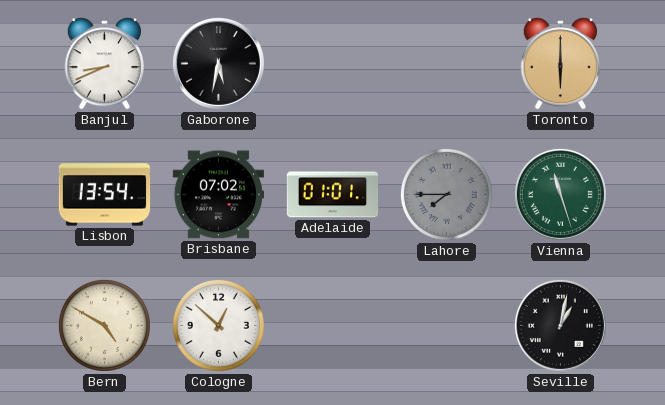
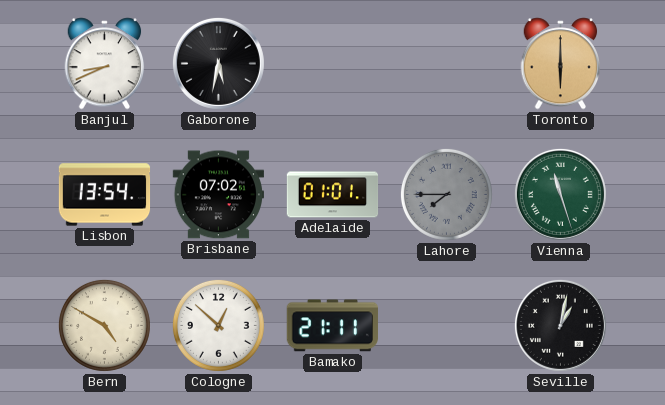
Bamako: none -> 21:11 (332, 326)
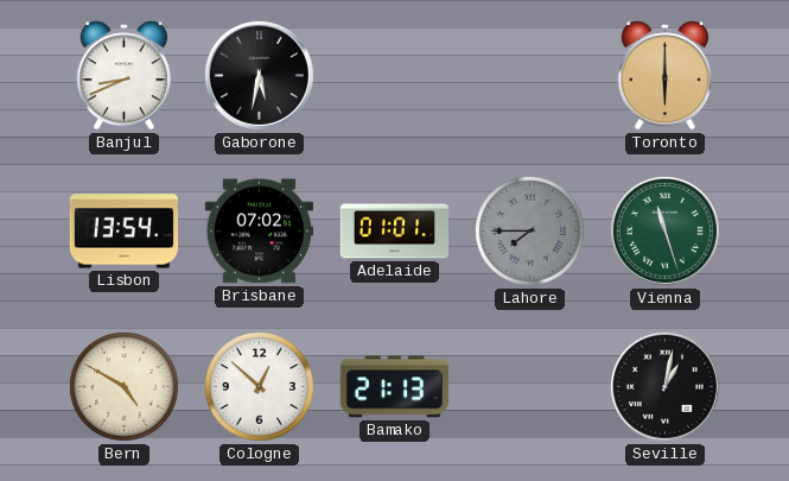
Bamako: 21:11 -> 21:13 (394, 387)
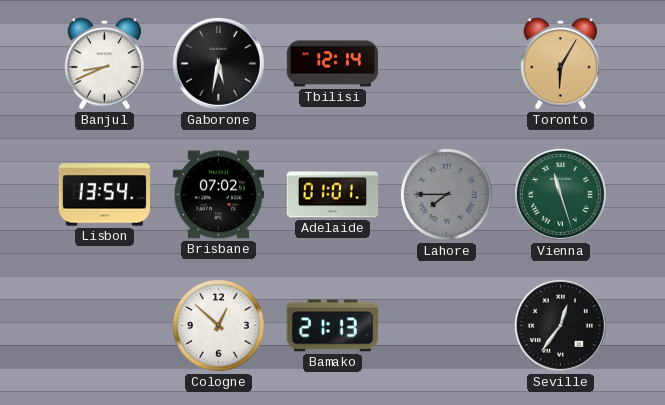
Tbilisi: none -> 12:14 (333, 64)
Toronto: 6:00 -> 6:05 (561, 64)
Bern: 4:50 -> none (123, 386)
Seville: 1:02 -> 12:36 (560, 325)
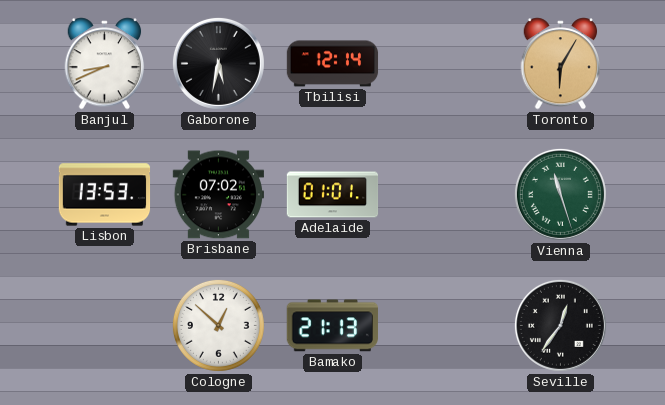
Lisbon: 13:54 -> 13:53 (105, 195)
Lahore: 7:45 -> none (446, 194)
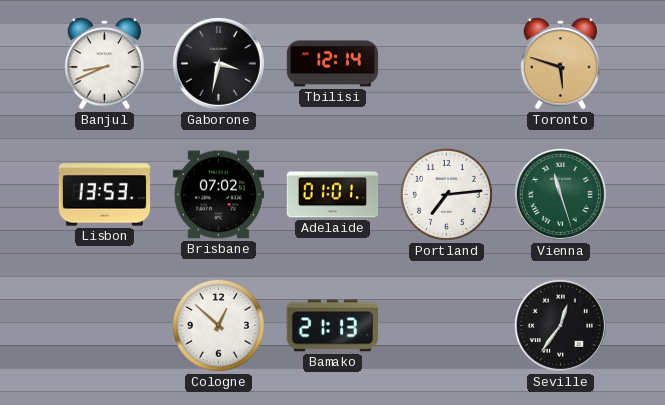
Gaborone: 5:32 -> 3:32 (218, 63)
Toronto: 6:05 -> 5:48 (561, 64)
Portland: none -> 7:14 (446, 194)
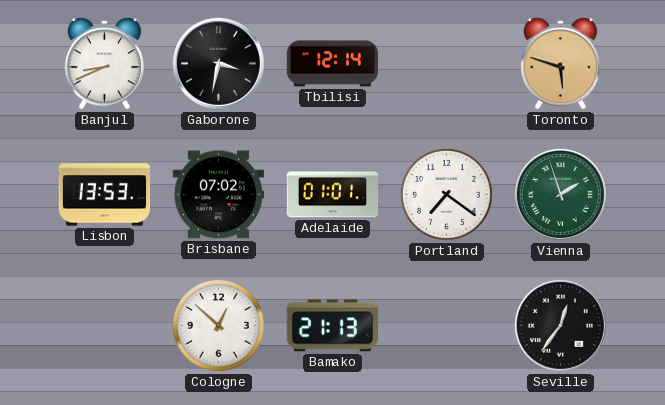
Portland: 7:14 -> 7:21 (446, 194)
Vienna: 11:27 -> 1:57 (560, 194)
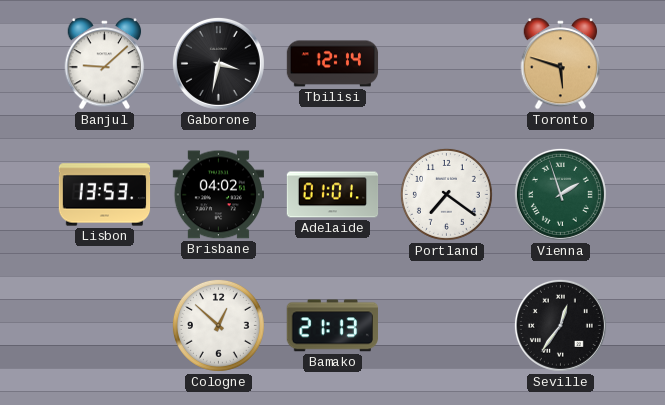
Banjul: 8:41 -> 9:08 (105, 64)
Brisbane: 07:02 -> 04:02 (218, 195)
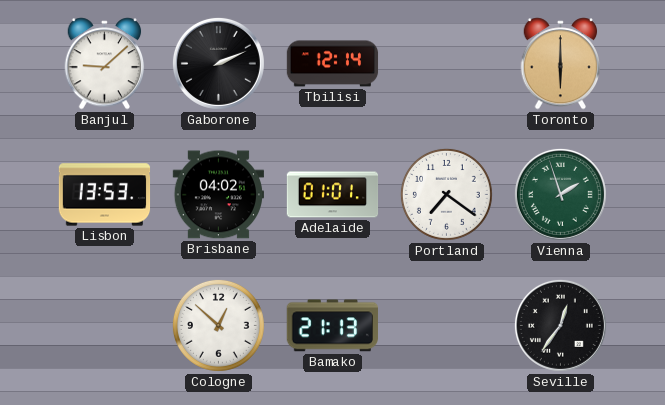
Gaborone: 3:32 -> 2:11 (218, 63)
Toronto: 5:48 -> 6:00 (561, 64)
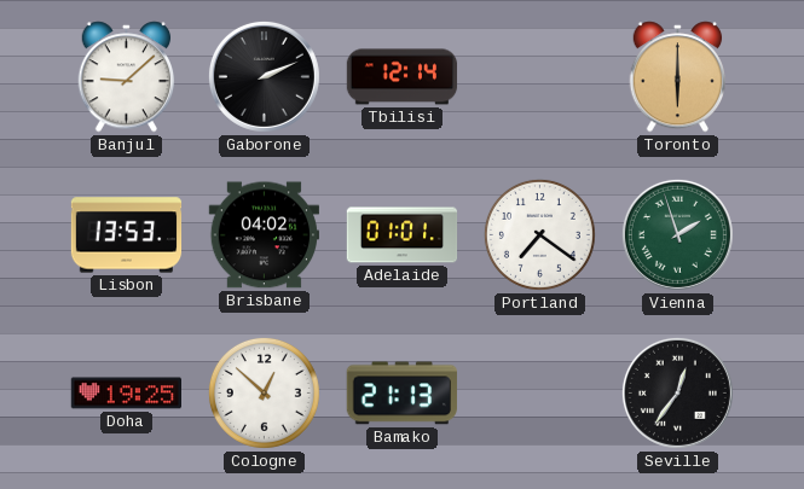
Doha: none -> 19:25 (127, 394)
